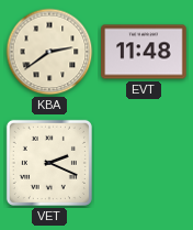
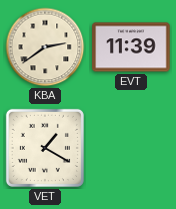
EVT: 11:48 -> 11:39 (131, 47)
VET: 2:19 -> 1:20 (45, 148)
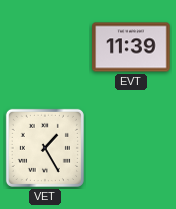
KBA: 2:39 -> none (45, 47)
VET: 1:20 -> 1:25 (45, 148)
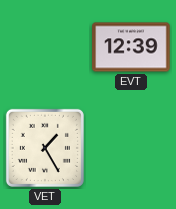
EVT: 11:39 -> 12:39 (131, 47)
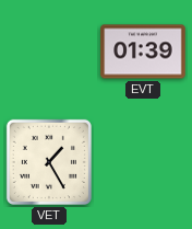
EVT: 12:39 -> 01:39 (143, 51)
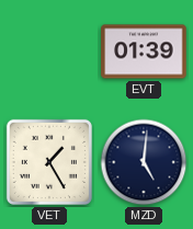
MZD: none -> 5:01 (144, 162)
